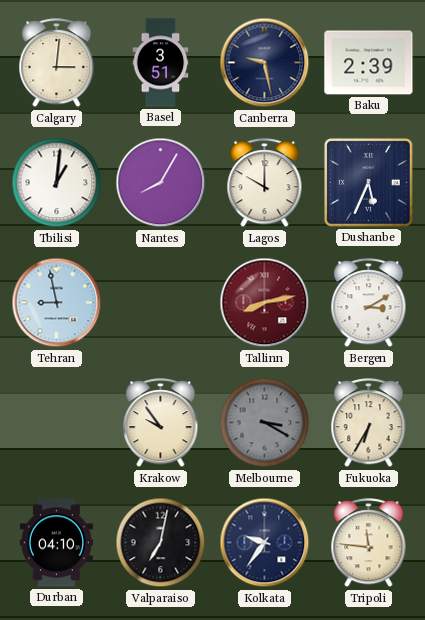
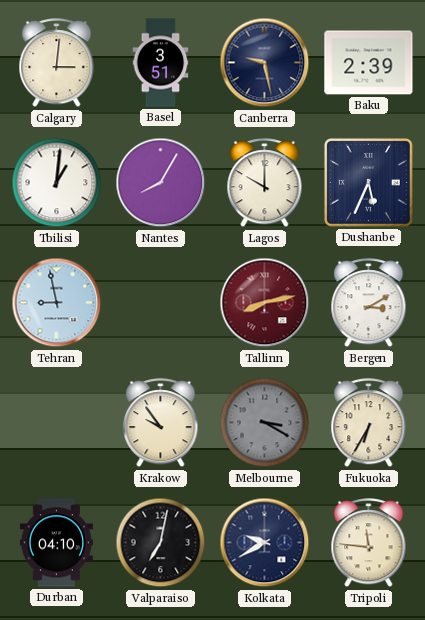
Kolkata: 9:36 -> 9:40 (265, 543)
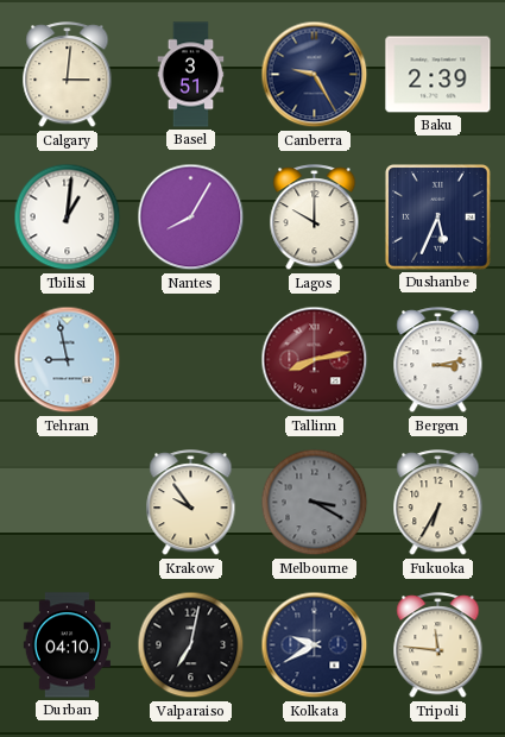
Canberra: 9:28 -> 9:25 (315, 75)
Bergen: 3:10 -> 3:13 (438, 360)
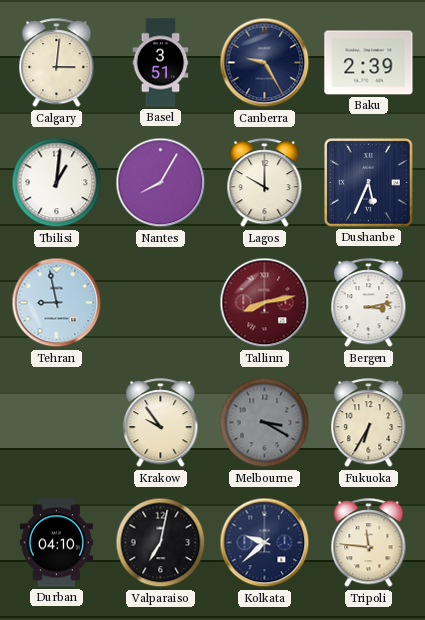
Kolkata: 9:40 -> 9:38 (265, 543)
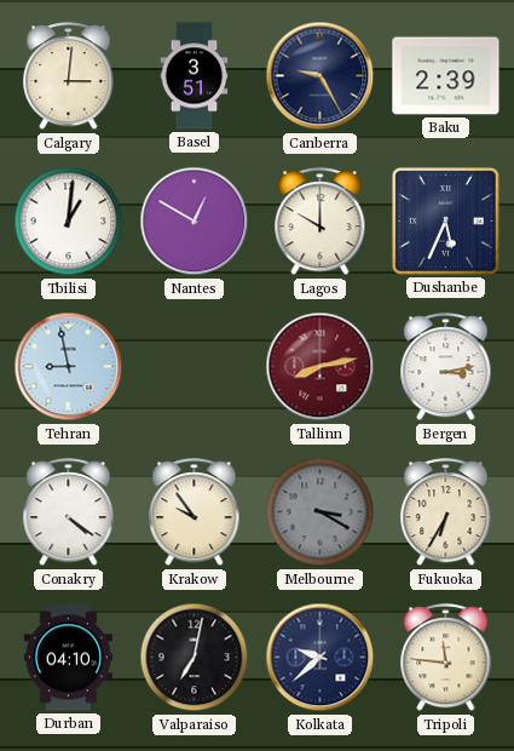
Nantes: 8:05 -> 12:50 (195, 222)
Conakry: none -> 4:21 (69, 512)
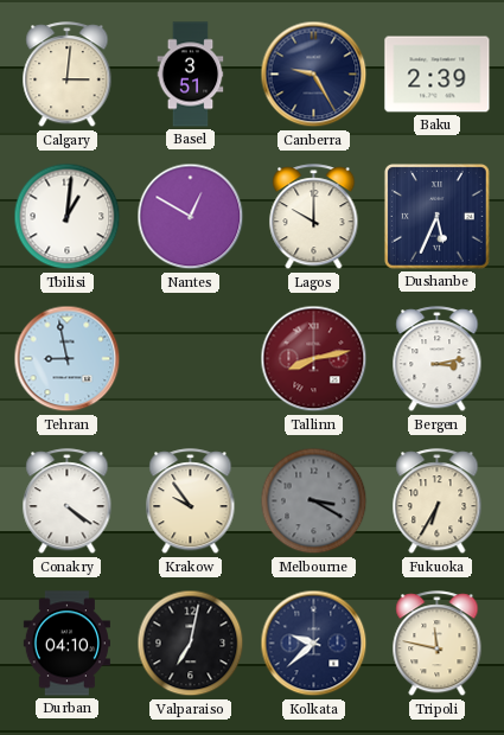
Tripoli: 11:46 -> 11:47 (438, 644)
